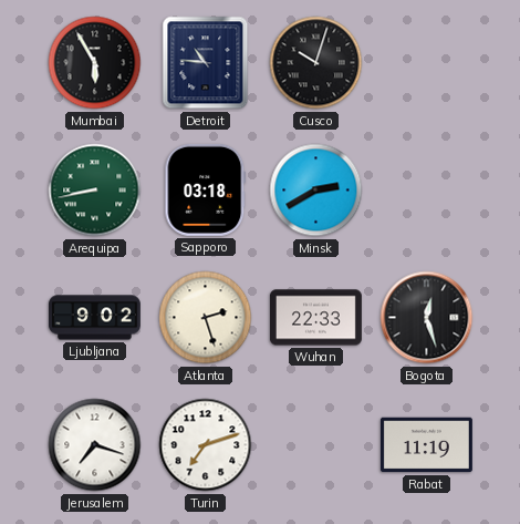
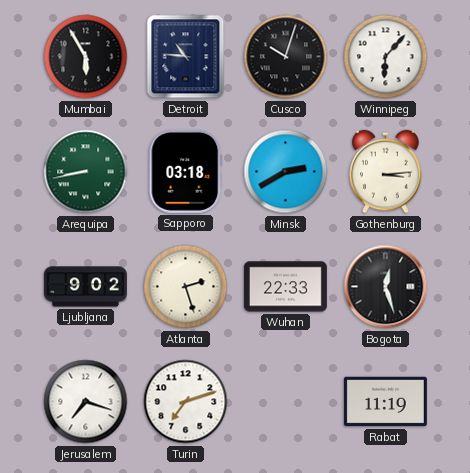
Winnipeg: none -> 6:07 (386, 57)
Gothenburg: none -> 3:14 (386, 172)
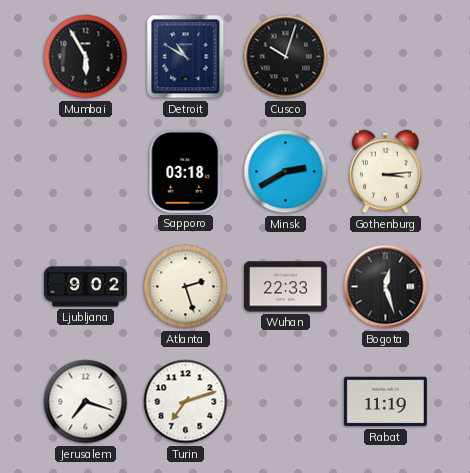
Detroit: 10:46 -> 10:50 (186, 57)
Winnipeg: 6:07 -> none (386, 57)
Arequipa: 8:43 -> none (86, 172)
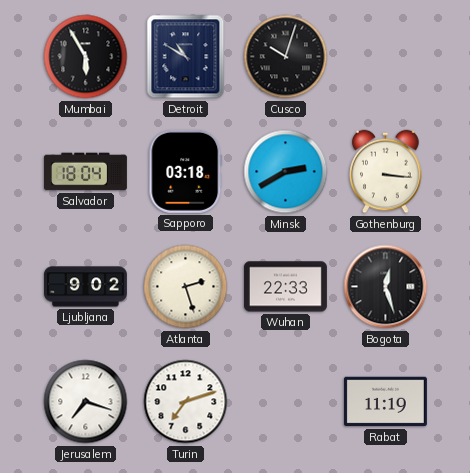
Salvador: none -> 18:04 (85, 172)
Gothenburg: 3:14 -> 3:16 (386, 172)
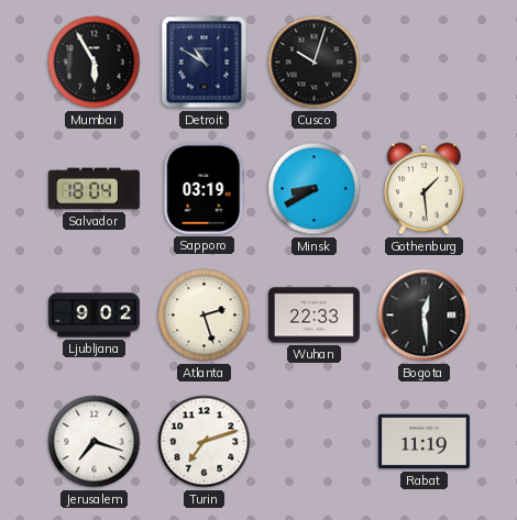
Sapporo: 03:18 -> 03:19 (205, 188)
Minsk: 2:40 -> 8:40 (315, 189)
Gothenburg: 3:16 -> 1:29 (425, 189)
Bogota: 12:27 -> 12:29 (425, 316)
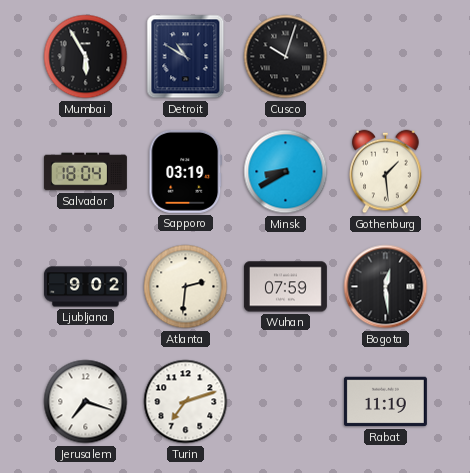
Atlanta: 2:27 -> 2:31 (186, 287)
Wuhan: 22:33 -> 07:59 (285, 287)
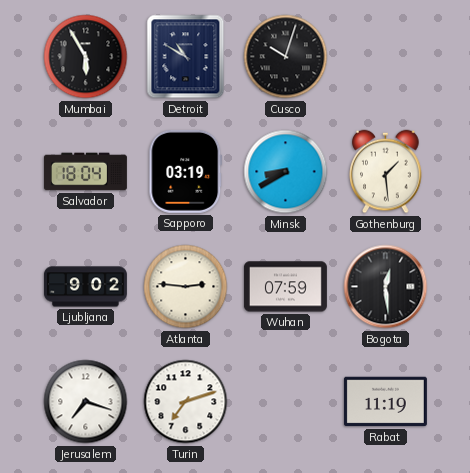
Atlanta: 2:31 -> 2:46 (186, 287)
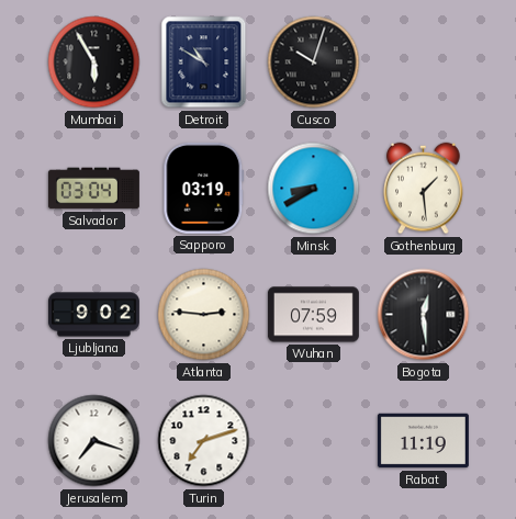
Salvador: 18:04 -> 03:04 (93, 189)
